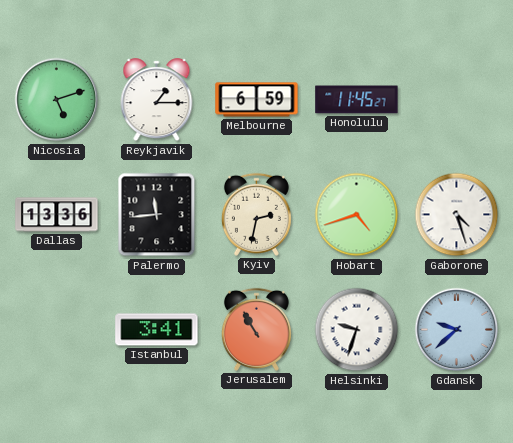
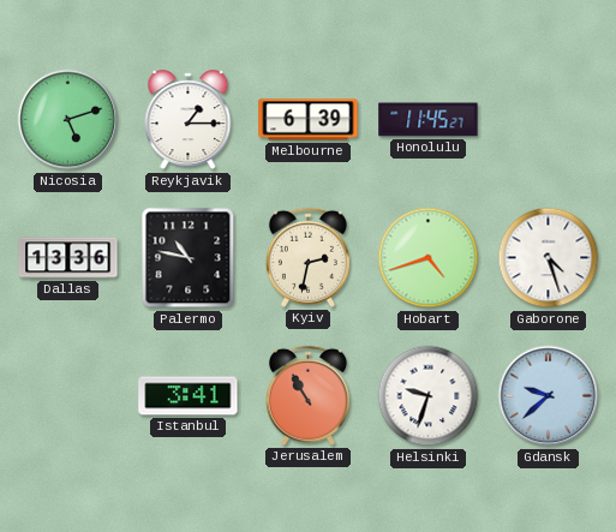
Melbourne: 6:59 -> 6:39 (309, 120)
Palermo: 11:44 -> 10:47 (189, 258)
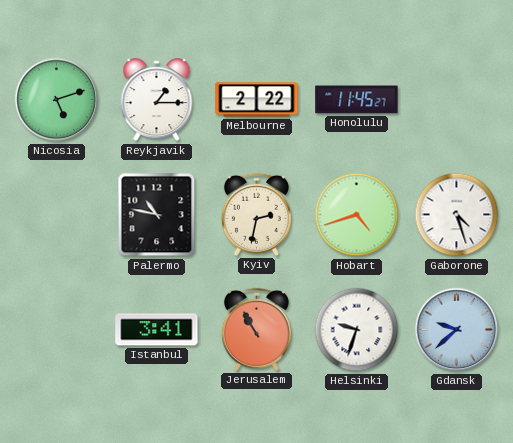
Melbourne: 6:39 -> 2:22 (257, 100)
Dallas: 13:36 -> none (68, 258)
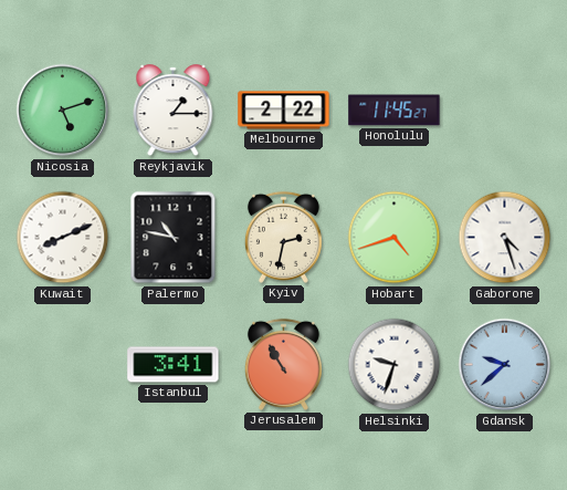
Kuwait: none -> 8:11 (63, 238)
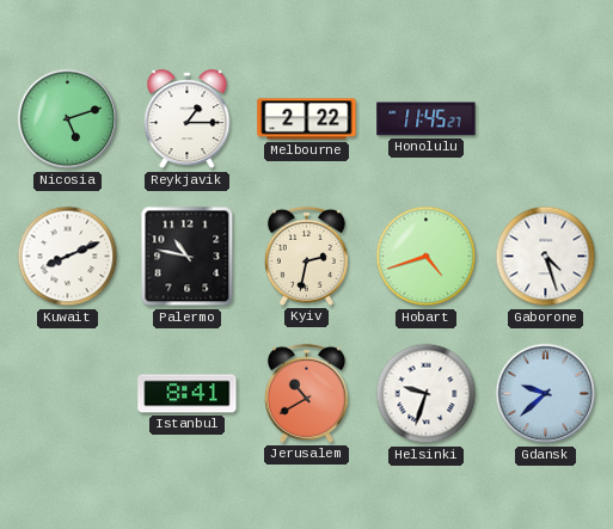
Istanbul: 3:41 -> 8:41 (188, 394)
Jerusalem: 10:55 -> 10:40 (306, 393)
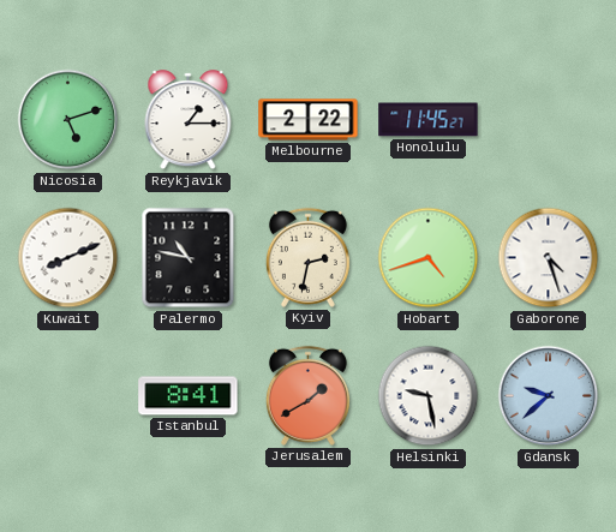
Jerusalem: 10:40 -> 1:40 (307, 395)
Helsinki: 9:33 -> 9:28 (429, 396)
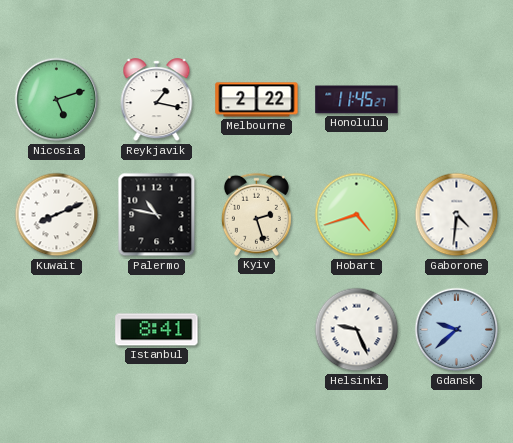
Reykjavik: 1:15 -> 1:17 (157, 100)
Kyiv: 2:32 -> 2:27 (256, 214)
Gaborone: 4:27 -> 4:31 (457, 215)
Jerusalem: 1:40 -> none (307, 395)
Helsinki: 9:28 -> 9:26 (357, 330)
